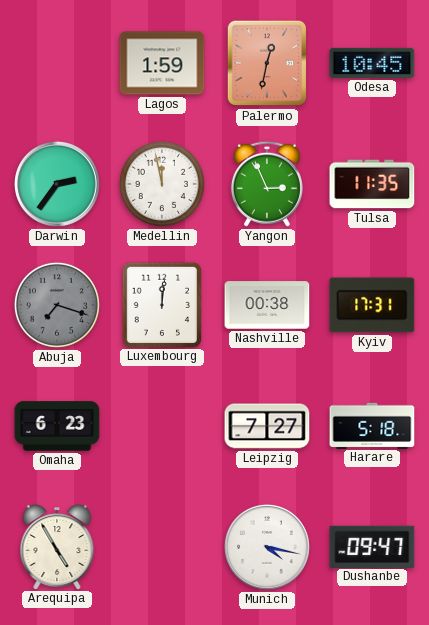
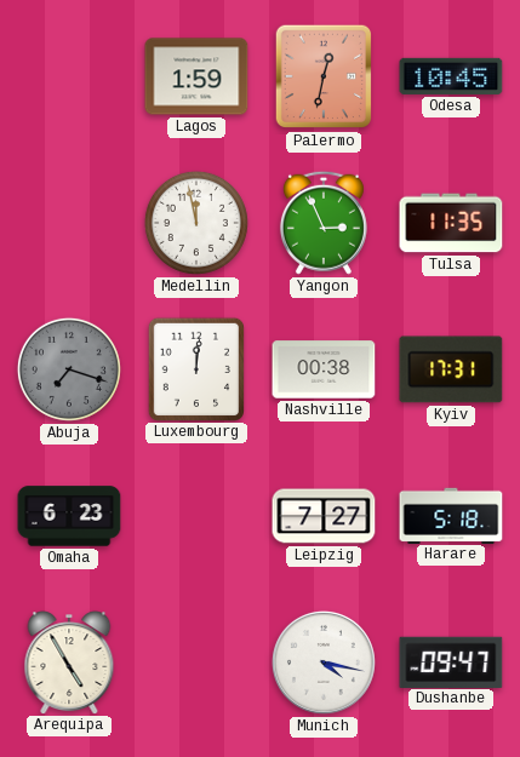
Darwin: 2:36 -> none (57, 184)
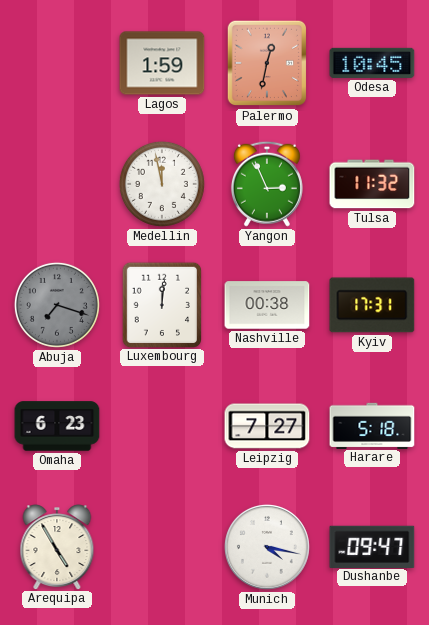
Tulsa: 11:35 -> 11:32 (372, 184)
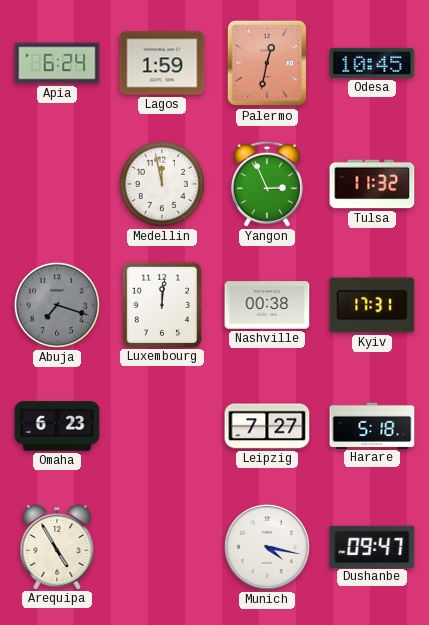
Apia: none -> 6:24 (57, 63)
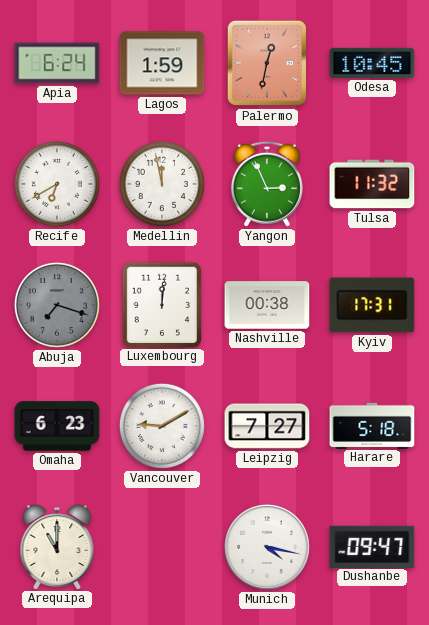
Recife: none -> 6:40 (57, 184)
Vancouver: none -> 9:10 (162, 426)
Arequipa: 4:55 -> 11:00 (57, 547)
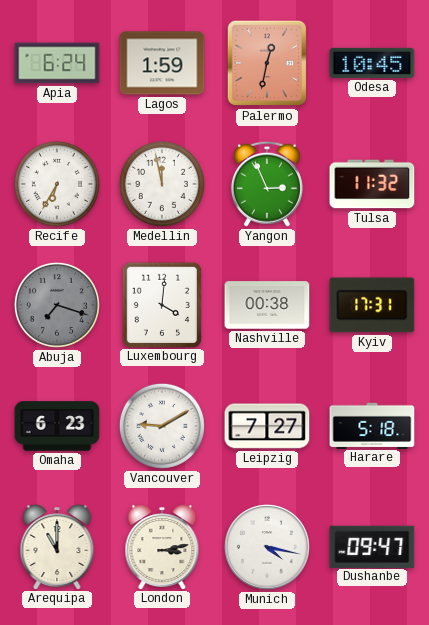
Recife: 6:40 -> 6:35 (57, 184)
Luxembourg: 12:01 -> 4:01 (161, 304)
London: none -> 3:13 (162, 547)
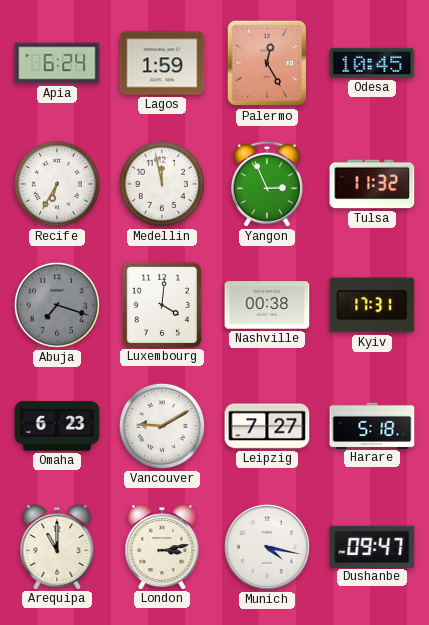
Palermo: 12:32 -> 12:25 (266, 63)
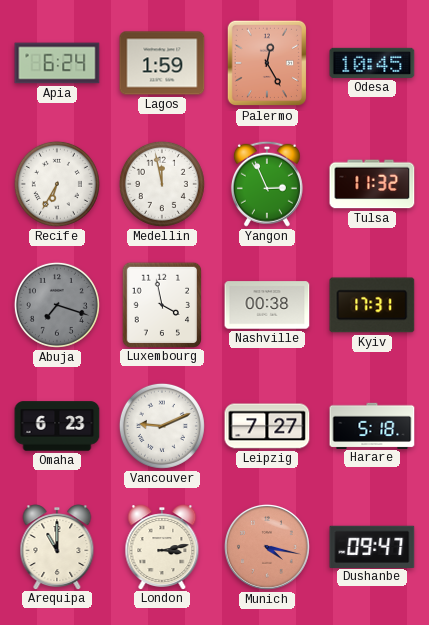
Luxembourg: 4:01 -> 3:58 (161, 304)
Vancouver: 9:10 -> 9:11 (162, 426)
Munich dial: white -> salmon (267, 547)
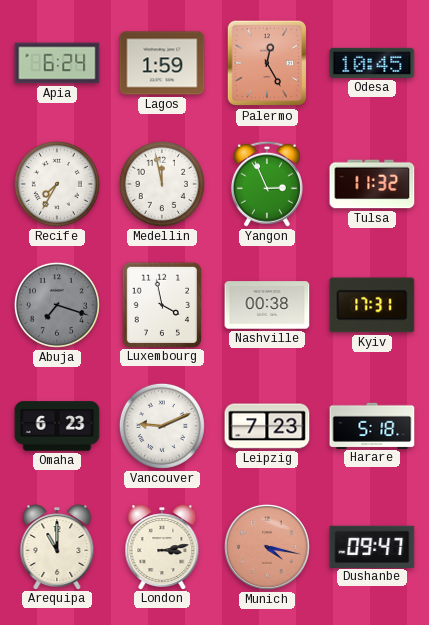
Recife: 6:35 -> 7:35 (57, 184)
Leipzig: 7:27 -> 7:23 (267, 426)
